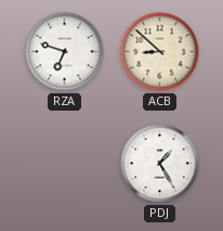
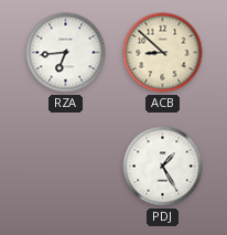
RZA: 6:48 -> 6:44 (66, 53)
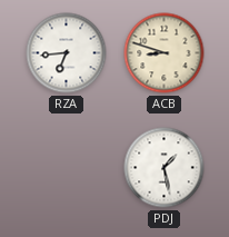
ACB: 8:52 -> 8:48 (165, 53)
PDJ: 1:25 -> 1:28 (165, 168)
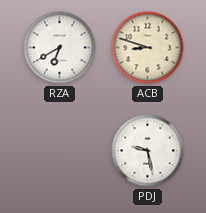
RZA: 6:44 -> 6:40 (60, 48)
PDJ: 1:28 -> 9:28 (148, 151)
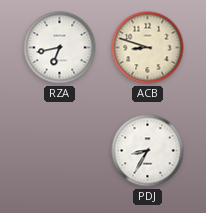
RZA: 6:40 -> 6:43 (60, 48)
PDJ: 9:28 -> 8:35 (148, 151)
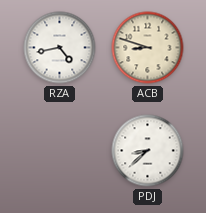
RZA: 6:43 -> 4:43 (60, 48)
PDJ: 8:35 -> 8:38 (148, 151)
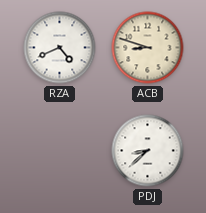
RZA: 4:43 -> 4:41 (60, 48)
